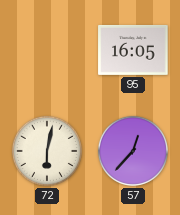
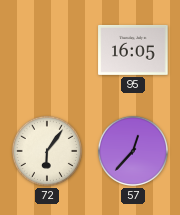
72: 6:02 -> 6:06 (47, 151)
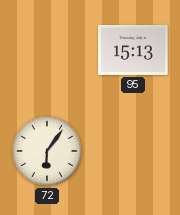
95: 16:05 -> 15:13 (133, 50)
57: 12:37 -> none (133, 151)
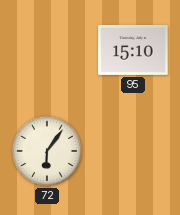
95: 15:13 -> 15:10 (133, 50)
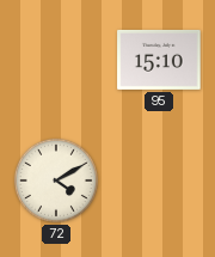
72: 6:06 -> 4:10 (56, 180)
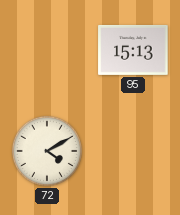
95: 15:10 -> 15:13 (133, 50)
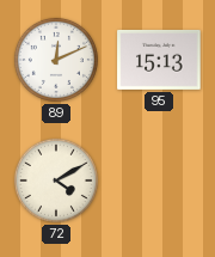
89: none -> 12:11 (56, 60)
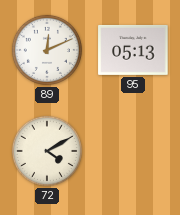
95: 15:13 -> 05:13 (133, 50)
